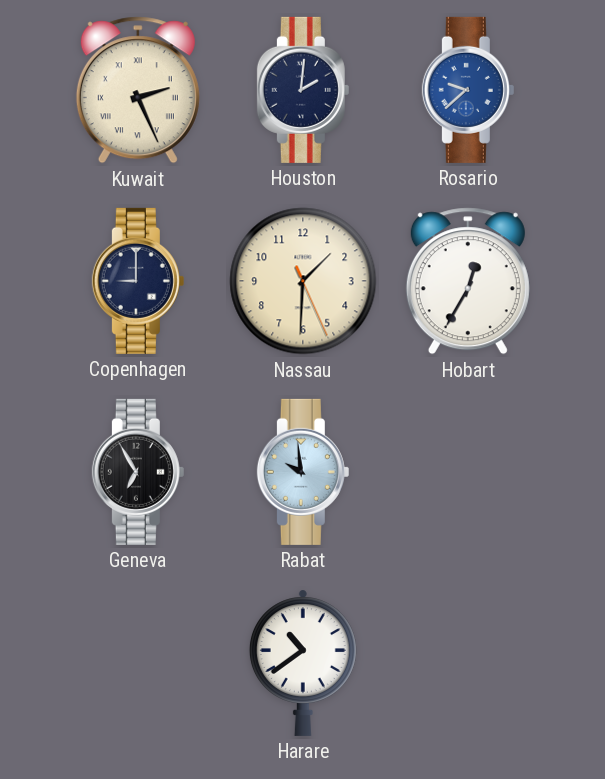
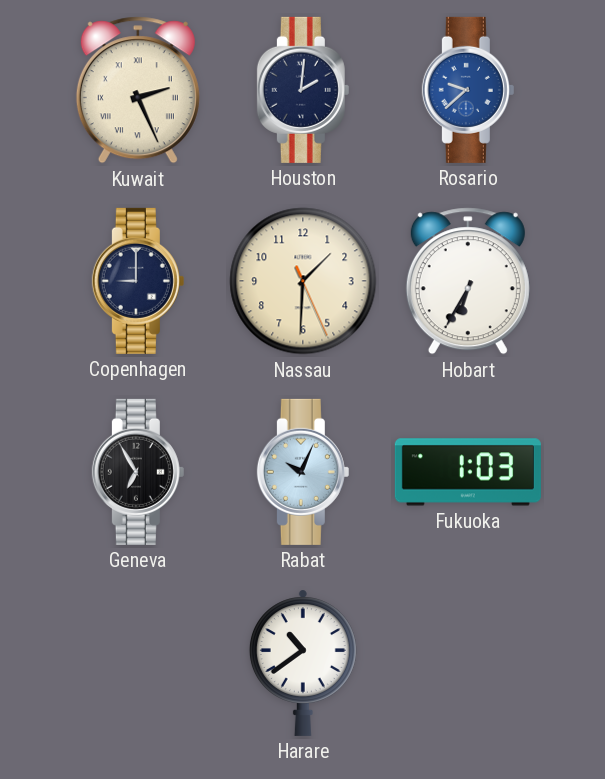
Hobart: 12:35 -> 6:35 (468, 281)
Rabat: 9:59 -> 10:04 (303, 472)
Fukuoka: none -> 1:03 (468, 472)
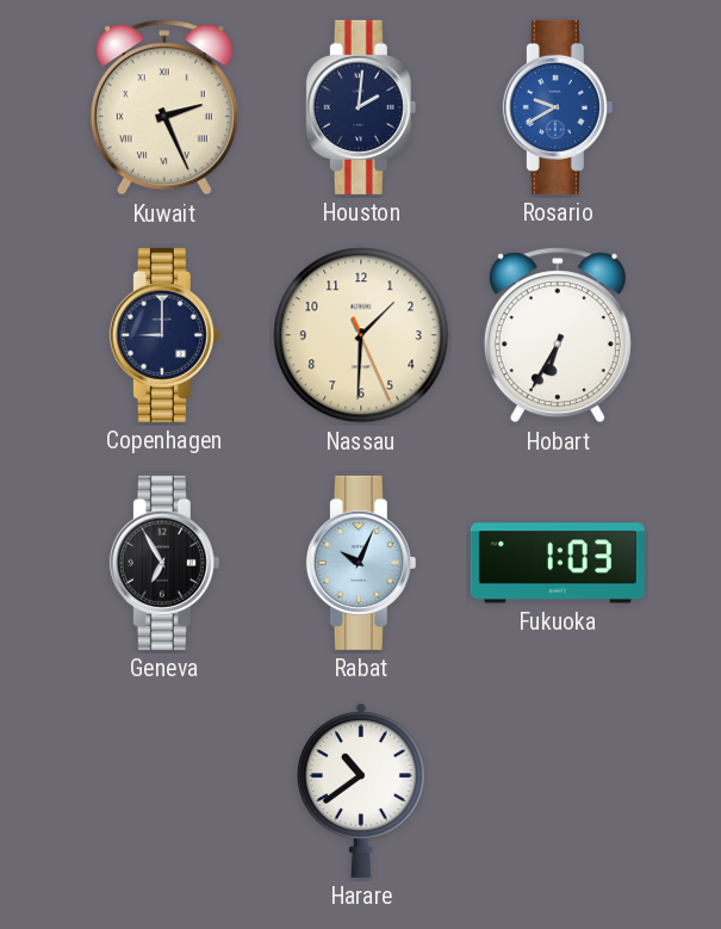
Rosario: 9:38 -> 9:40 (558, 107)
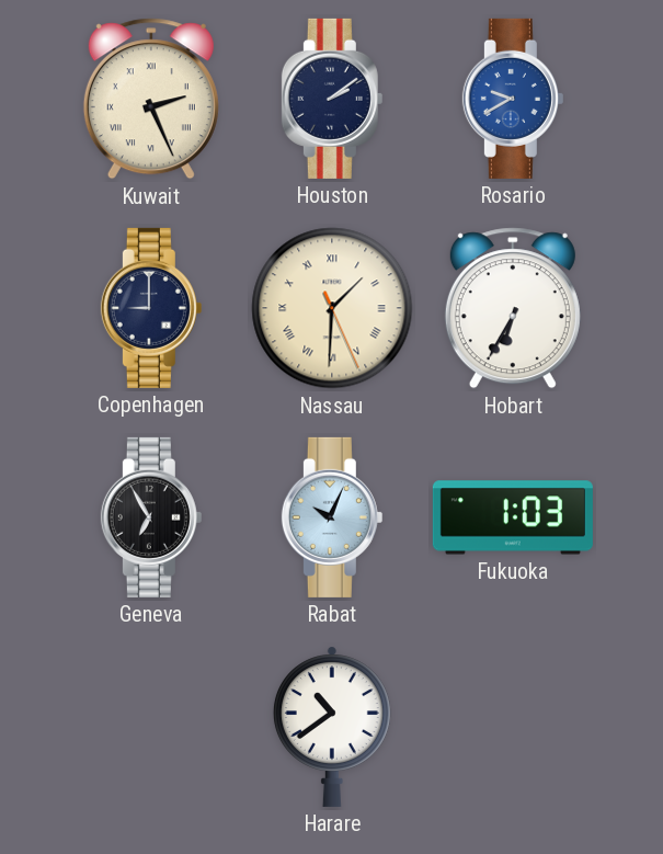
Houston: 2:01 -> 2:09 (332, 99)
Nassau numerals: Arabic -> Roman (332, 308)
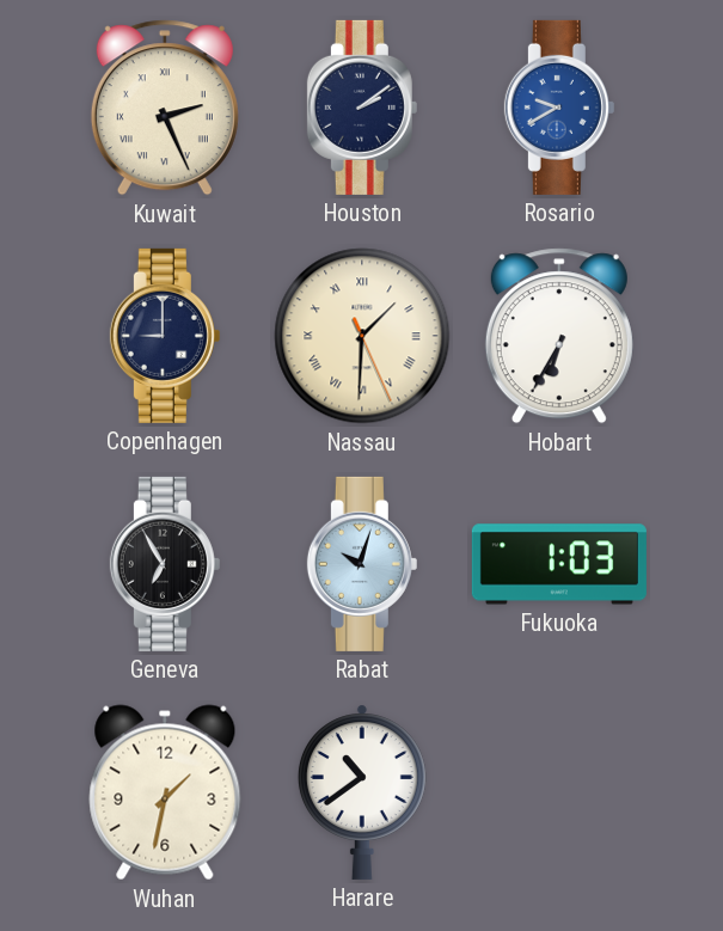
Rabat: 10:04 -> 10:03 (362, 564)
Wuhan: none -> 1:32 (165, 792)
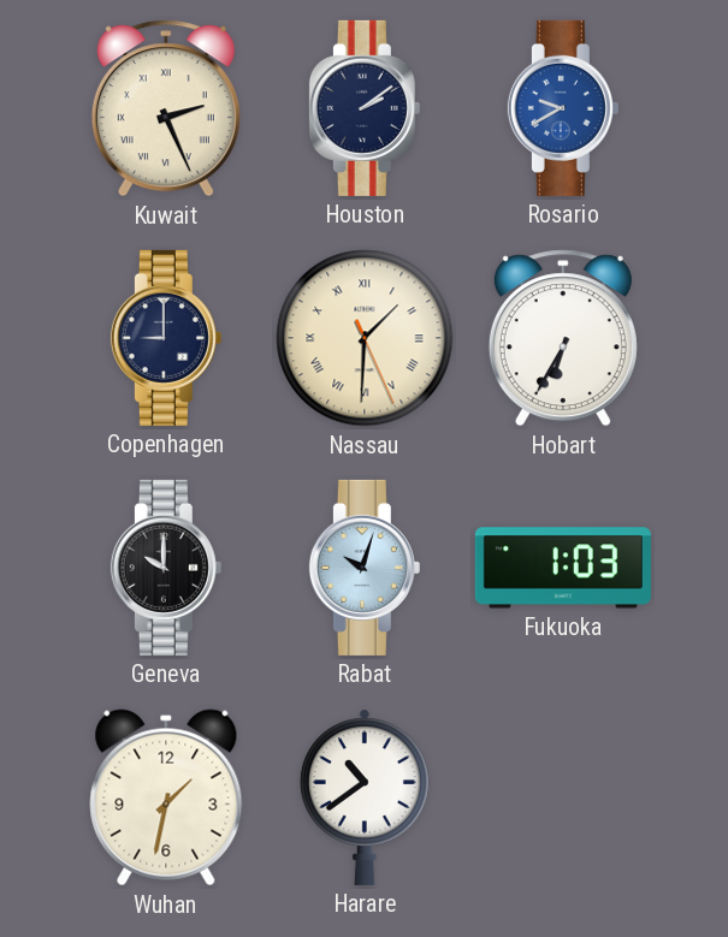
Geneva: 6:55 -> 10:00 (166, 568)
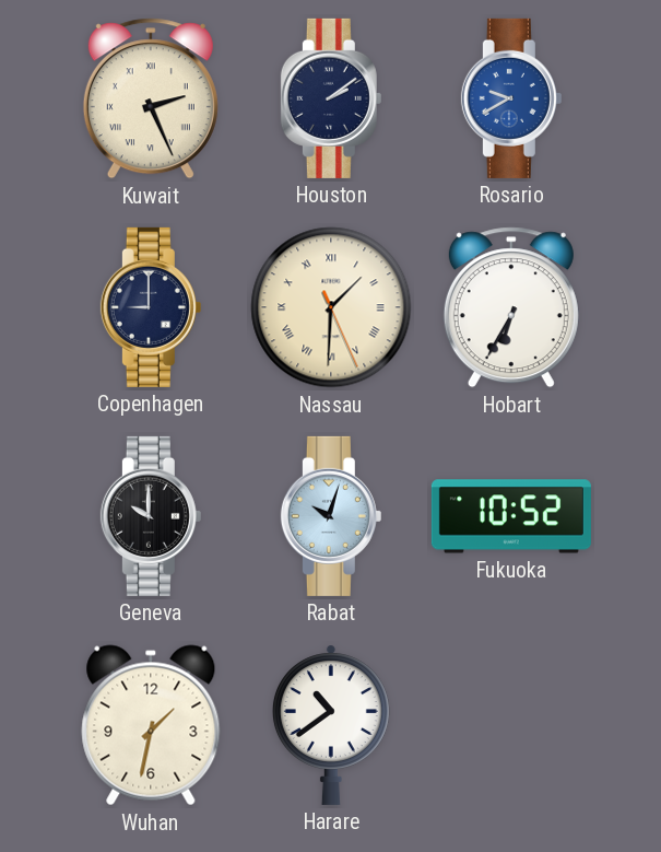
Fukuoka: 1:03 -> 10:52 (511, 516)
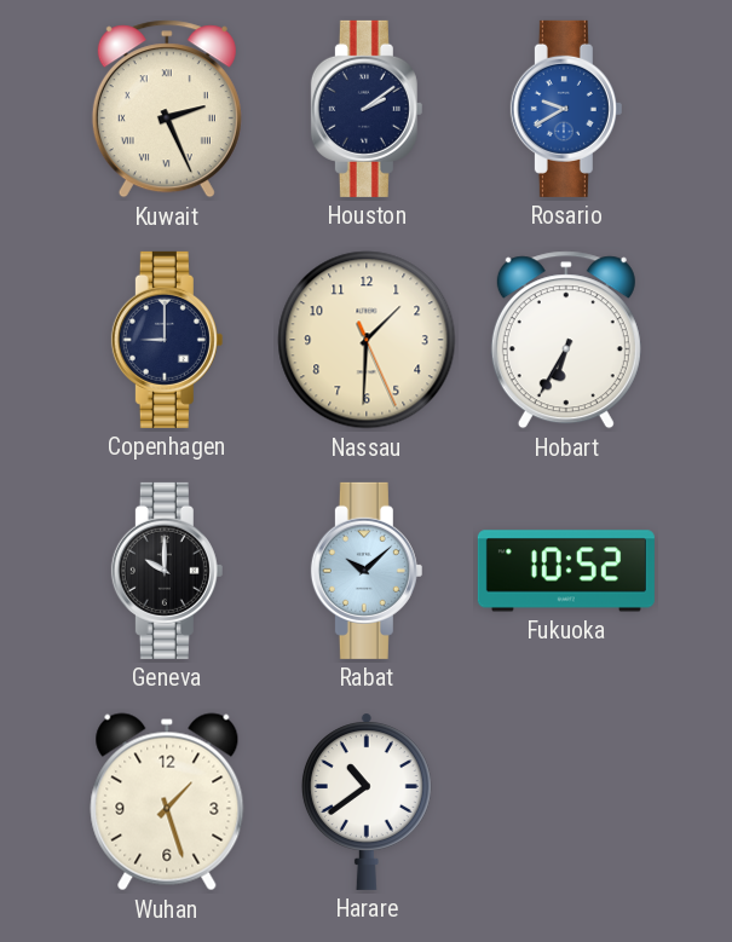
Nassau numerals: Roman -> Arabic (367, 340)
Rabat: 10:03 -> 10:08 (367, 571)
Wuhan: 1:32 -> 1:27 (167, 802)
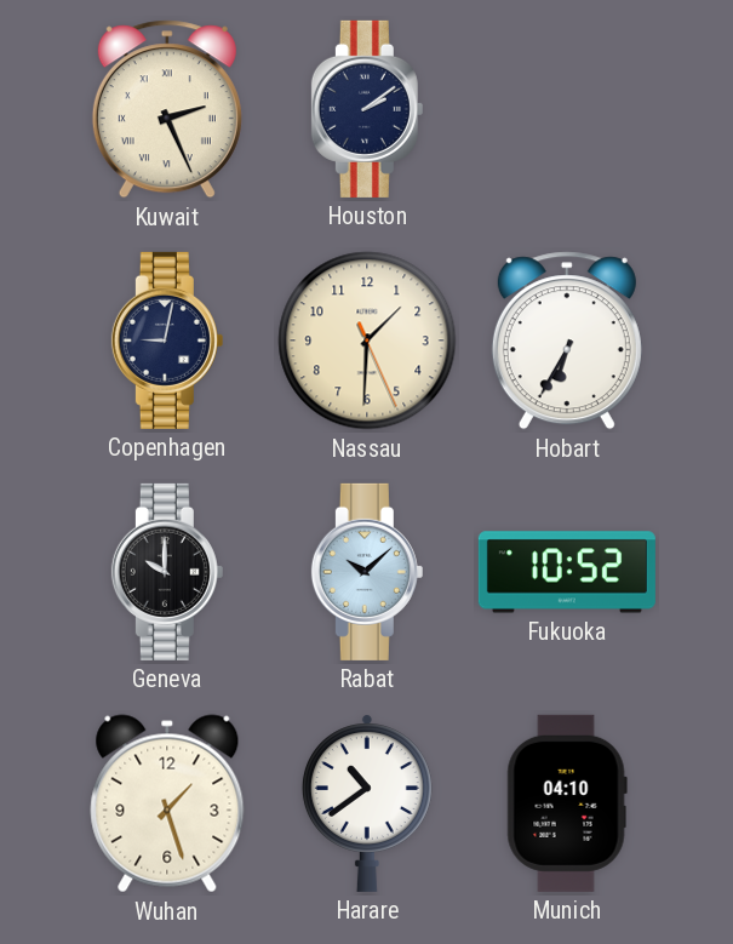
Rosario: 9:40 -> none (566, 109)
Copenhagen: 9:00 -> 9:02 (167, 341)
Munich: none -> 04:10 (567, 803)
